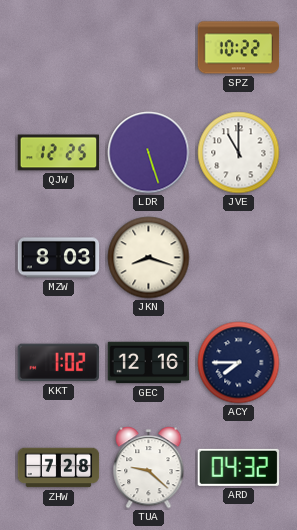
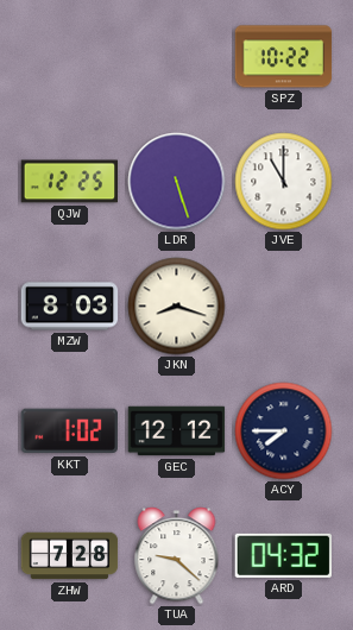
GEC: 12:16 -> 12:12 (177, 431)
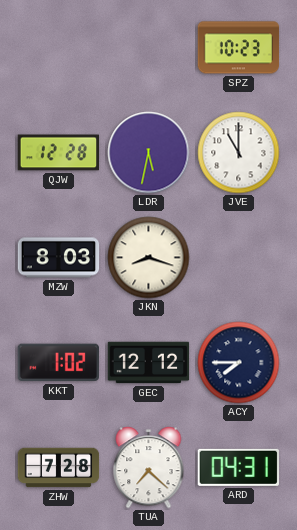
SPZ: 10:22 -> 10:23 (239, 48)
QJW: 12:25 -> 12:28 (59, 153)
LDR: 5:27 -> 5:32 (149, 153)
TUA: 9:22 -> 7:22 (149, 468)
ARD: 04:32 -> 04:31 (238, 467)
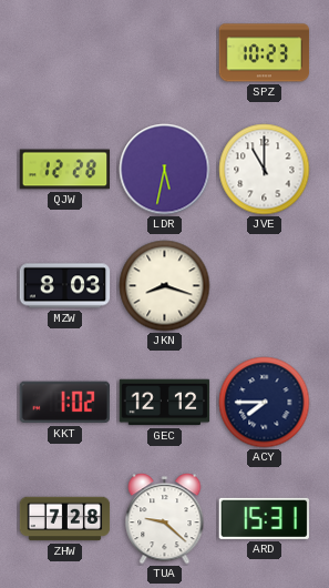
TUA: 7:22 -> 9:22 (165, 519)
ARD: 04:31 -> 15:31 (264, 518)
